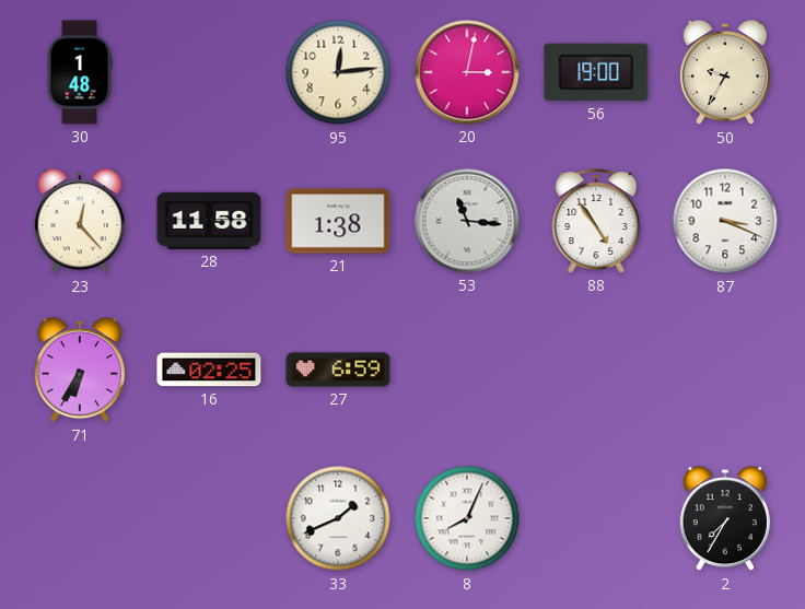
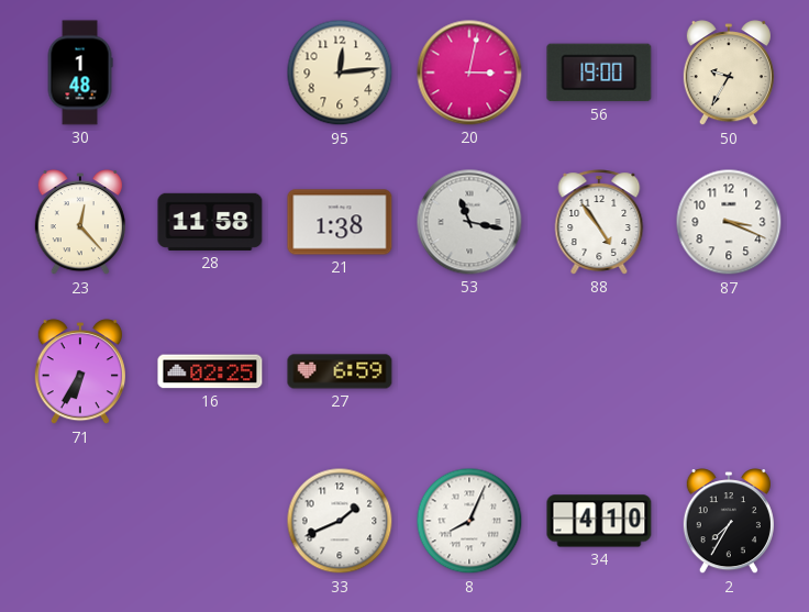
53: 11:16 -> 11:17 (469, 222)
34: none -> 4:10 (599, 521)
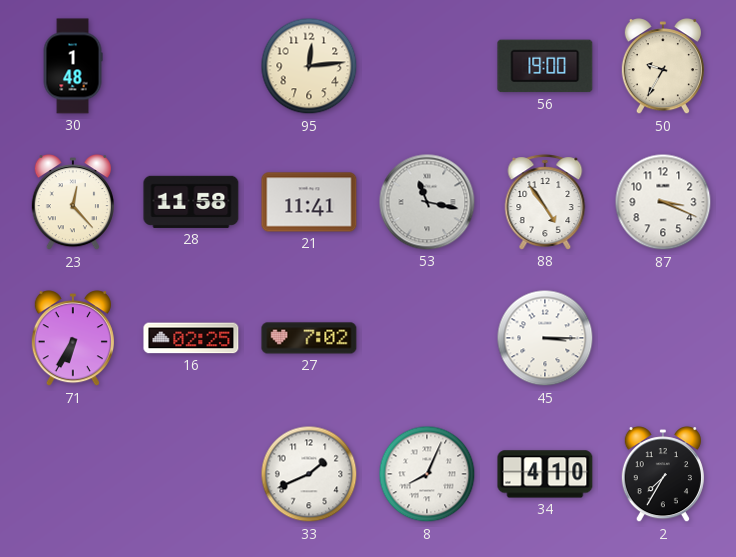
20: 3:02 -> none (469, 73)
21: 1:38 -> 11:41 (309, 202)
27: 6:59 -> 7:02 (309, 338)
45: none -> 3:15 (545, 338)
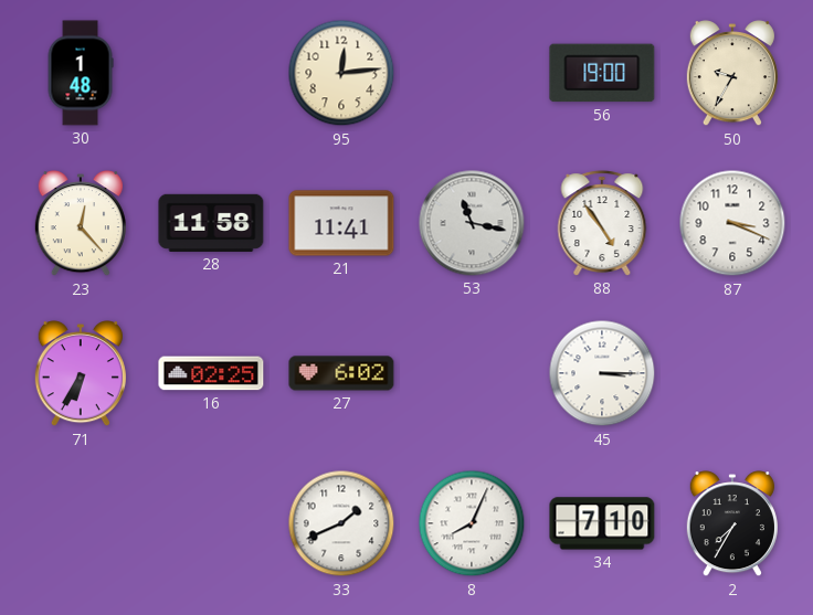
27: 7:02 -> 6:02 (341, 373)
34: 4:10 -> 7:10 (602, 523)
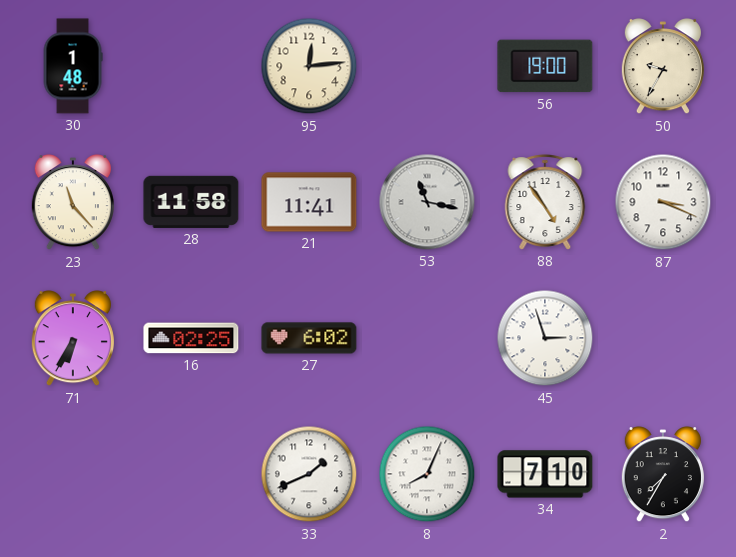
23: 12:23 -> 11:23 (73, 203)
45: 3:15 -> 2:57 (545, 338)
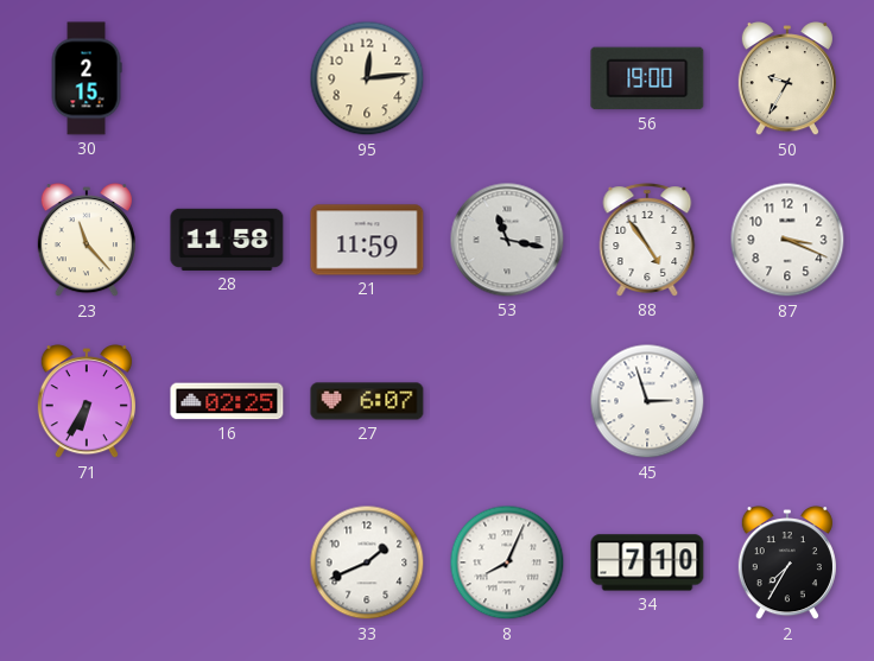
30: 1:48 -> 2:15 (87, 78)
21: 11:41 -> 11:59 (367, 240)
27: 6:02 -> 6:07 (367, 401)
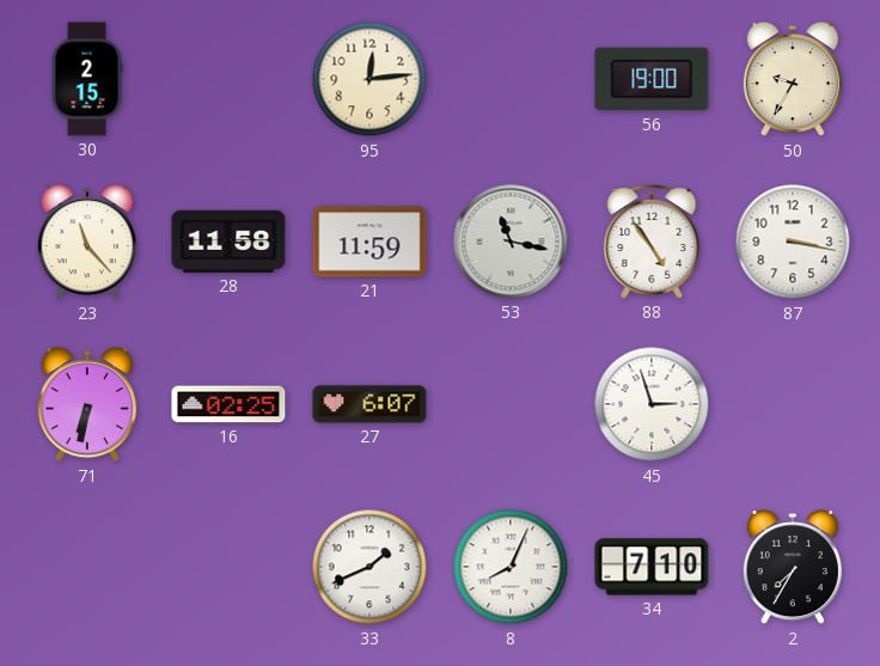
87: 3:19 -> 3:17 (793, 242)
71: 6:35 -> 6:32 (87, 405)
